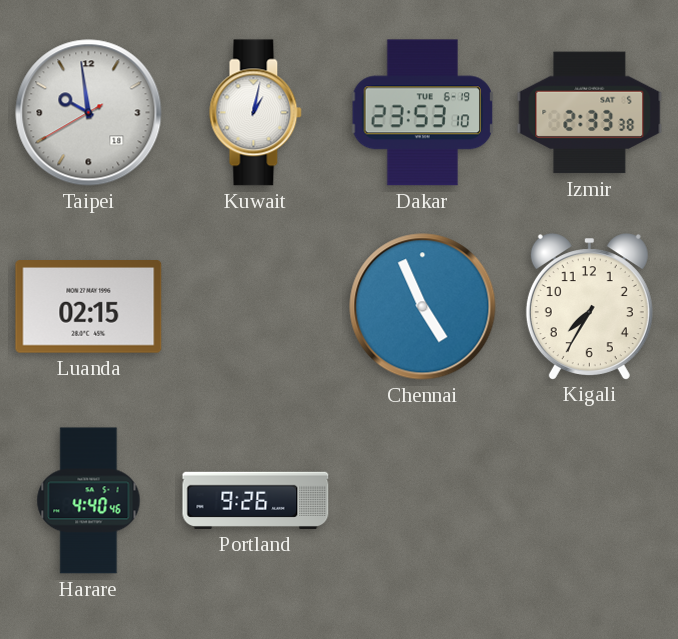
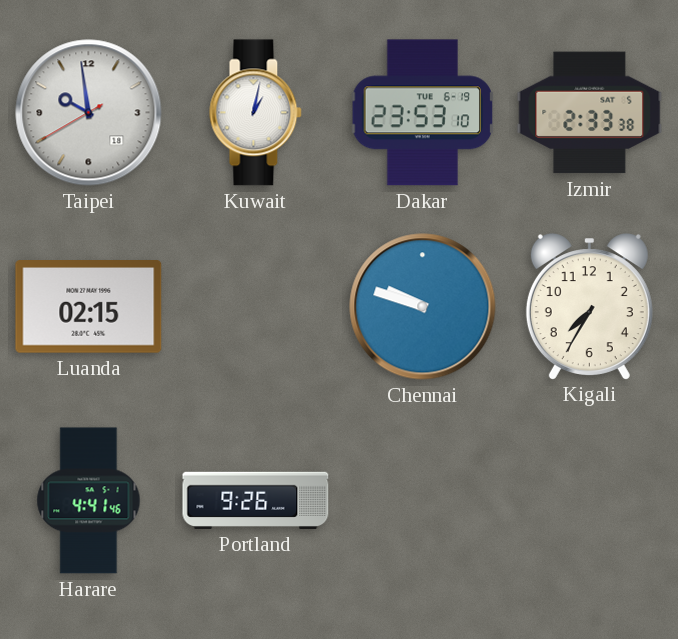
Chennai: 4:56 -> 9:48 (423, 307)
Harare: 4:40 -> 4:41 (89, 501)
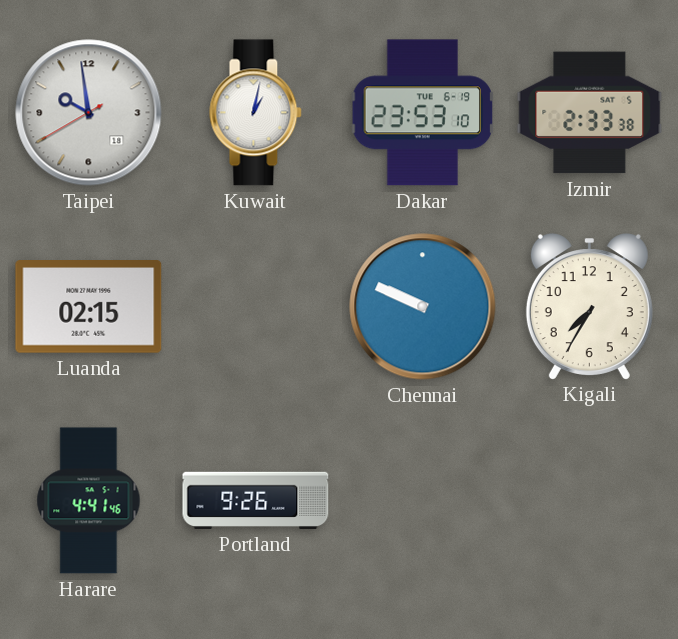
Chennai: 9:48 -> 9:49 (423, 307)
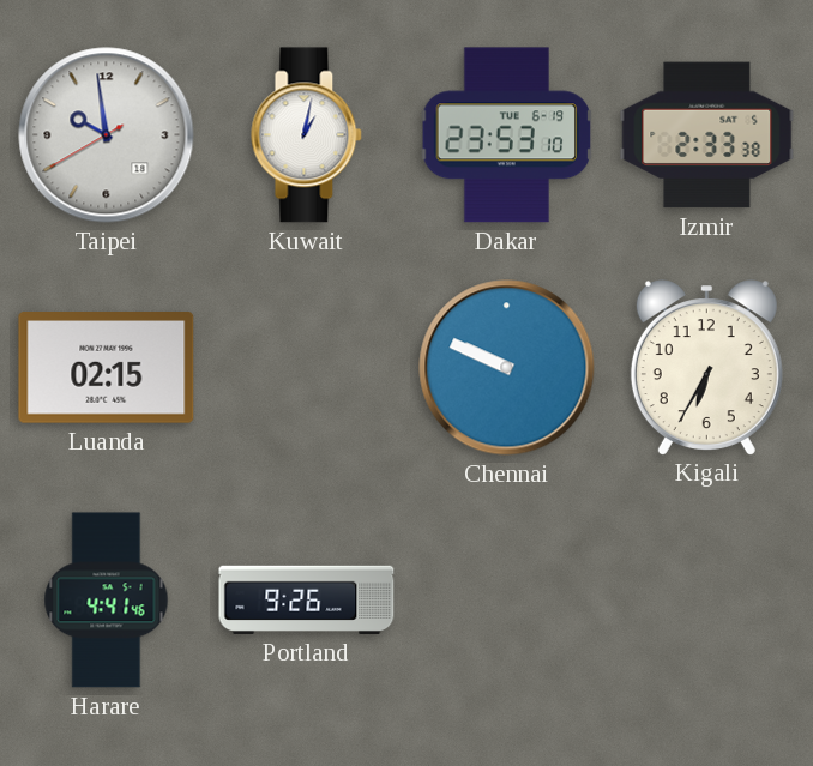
Kigali: 7:35 -> 6:35 (706, 367)
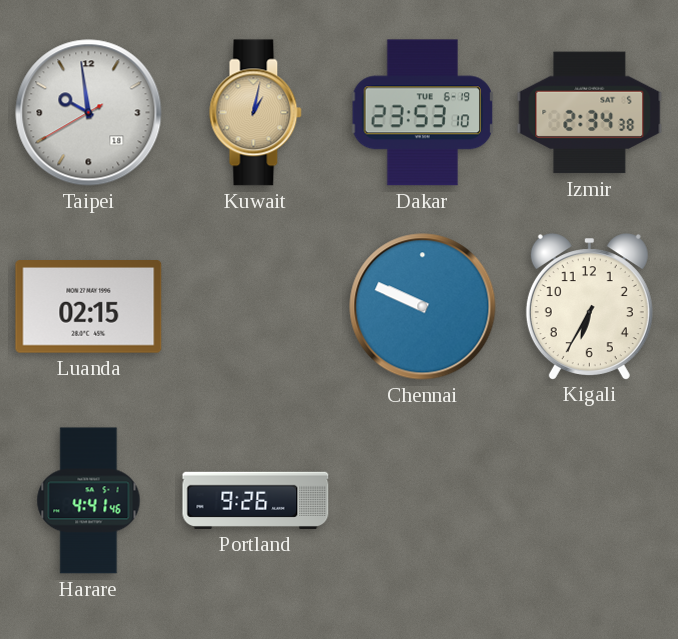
Kuwait dial: white -> champagne (256, 113)
Izmir: 2:33 -> 2:34 (590, 113)
